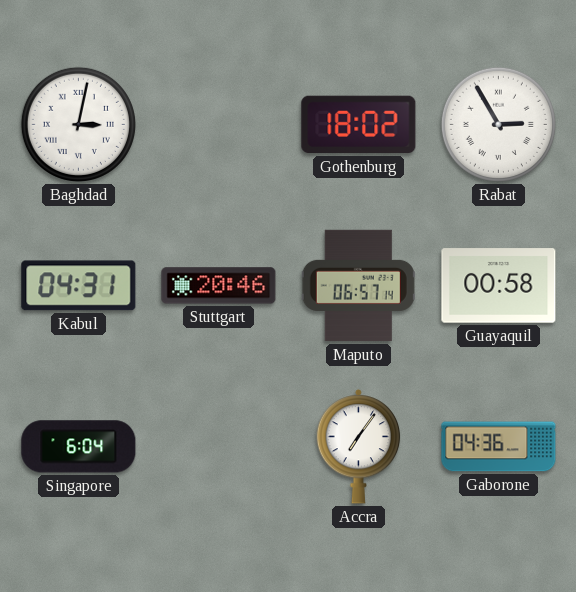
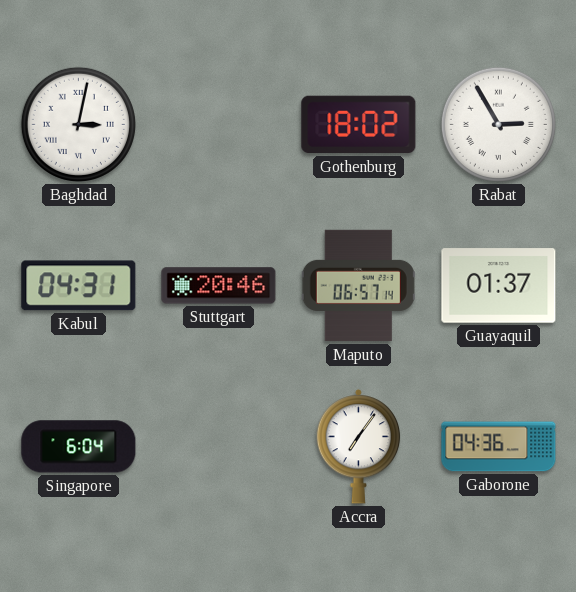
Guayaquil: 00:58 -> 01:37 (499, 286)
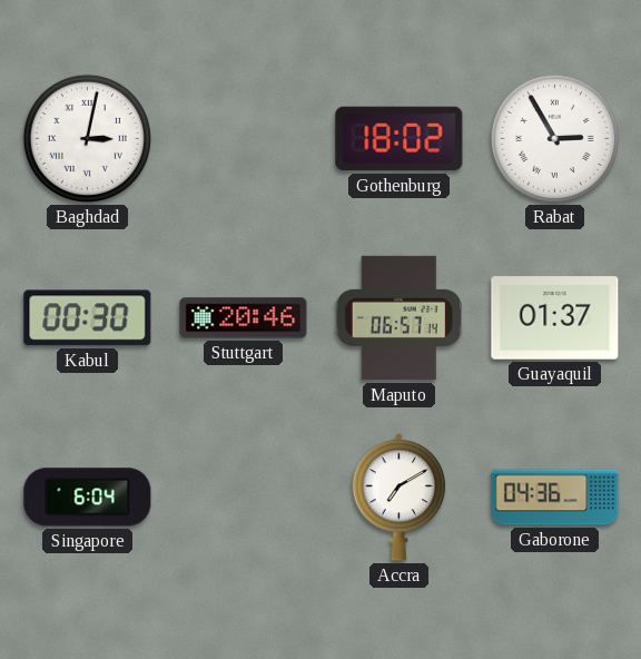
Kabul: 04:31 -> 00:30 (88, 318)
Accra: 7:06 -> 7:10 (400, 498)
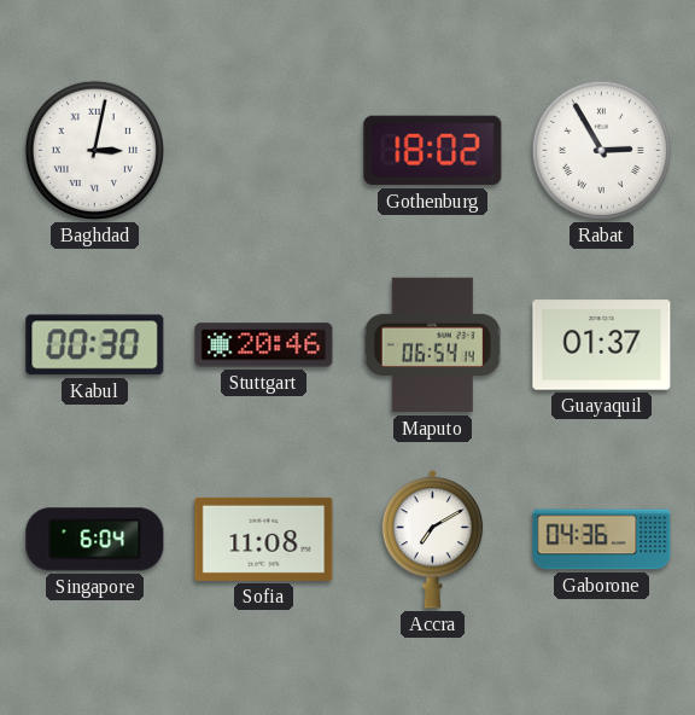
Maputo: 06:57 -> 06:54 (432, 345)
Sofia: none -> 11:08 (264, 539)
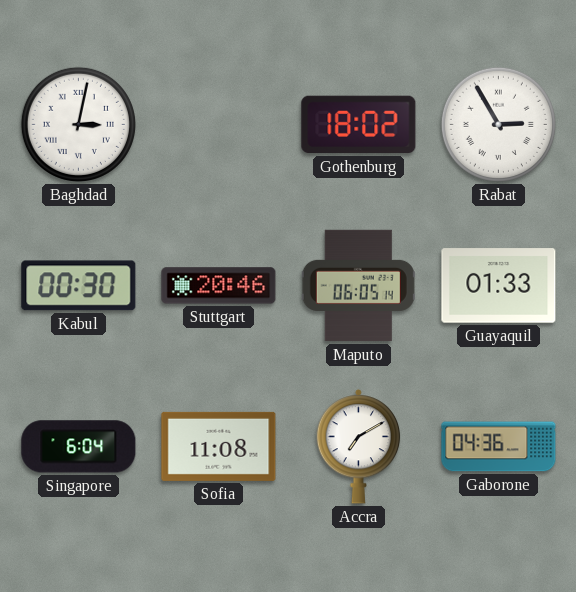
Maputo: 06:54 -> 06:05 (358, 286)
Guayaquil: 01:37 -> 01:33 (499, 286)
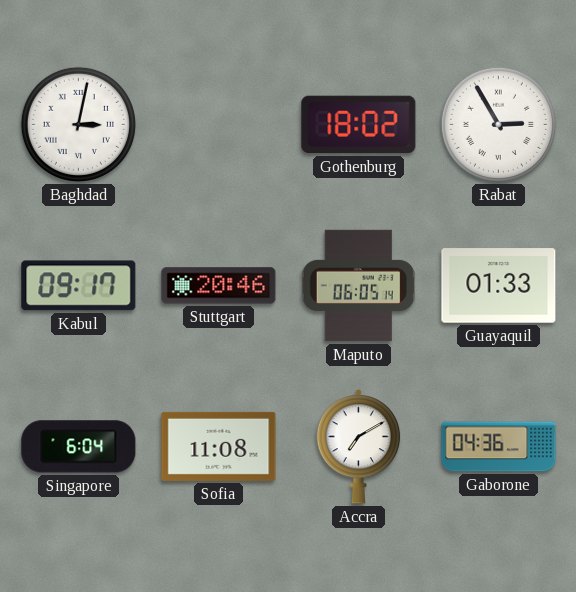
Kabul: 00:30 -> 09:17 (79, 286)
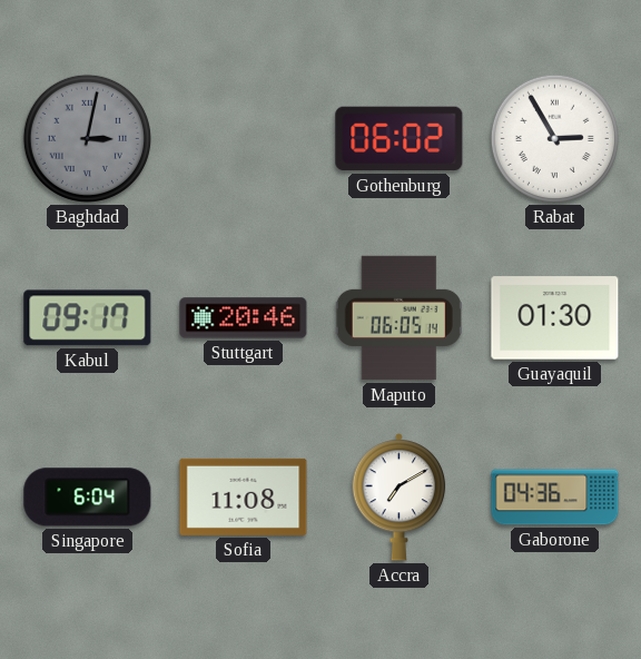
Baghdad dial: white -> grey (87, 138)
Gothenburg: 18:02 -> 06:02 (400, 139)
Guayaquil: 01:33 -> 01:30 (555, 318)
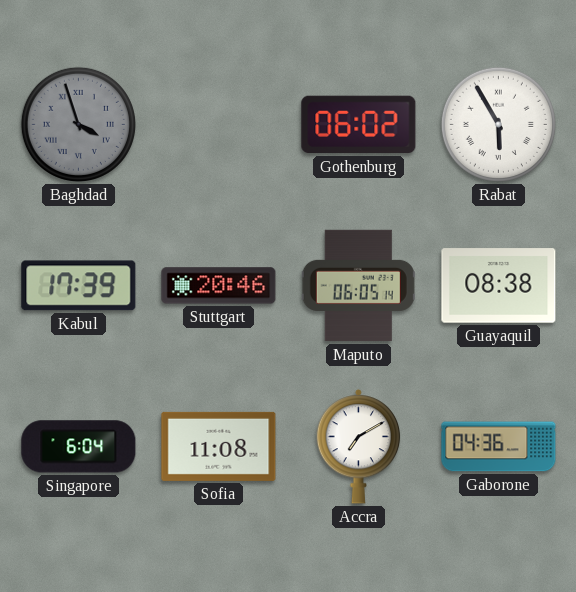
Baghdad: 3:02 -> 3:57 (78, 124)
Rabat: 2:55 -> 5:55 (498, 124)
Kabul: 09:17 -> 17:39 (79, 286)
Guayaquil: 01:30 -> 08:38 (499, 286)
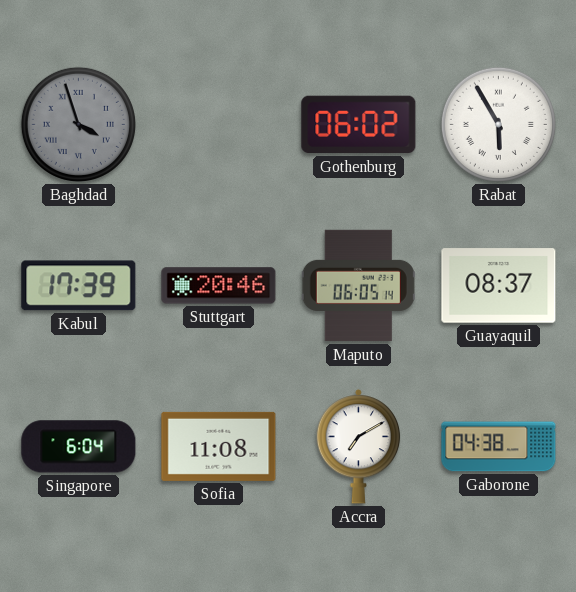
Guayaquil: 08:38 -> 08:37 (499, 286)
Gaborone: 04:36 -> 04:38 (499, 447)
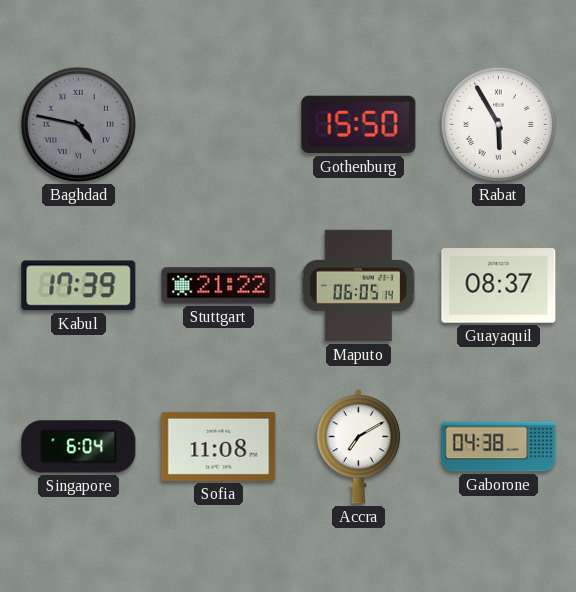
Baghdad: 3:57 -> 4:47 (78, 124)
Gothenburg: 06:02 -> 15:50 (359, 125)
Stuttgart: 20:46 -> 21:22 (219, 286)
